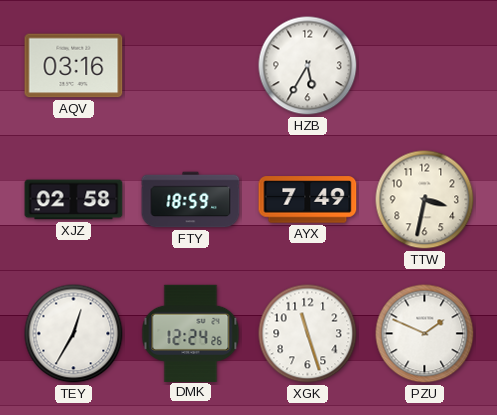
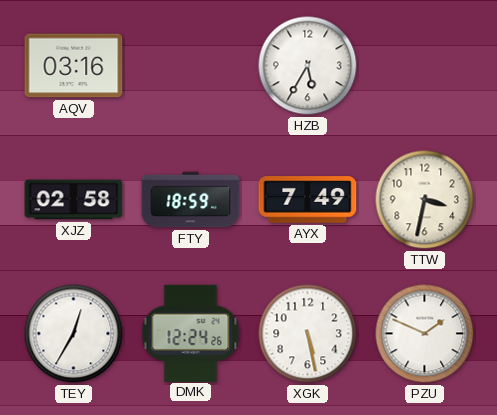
XGK: 11:27 -> 5:28 (308, 334)
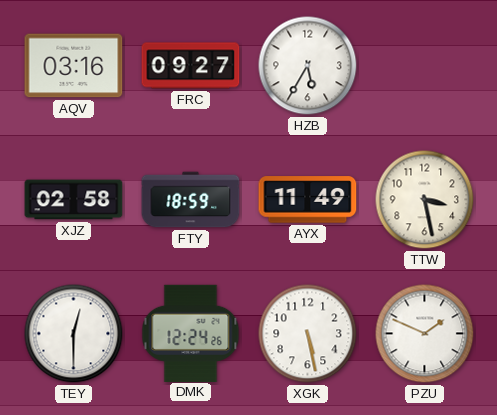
FRC: none -> 09:27 (191, 66)
AYX: 7:49 -> 11:49 (308, 200)
TTW: 3:32 -> 3:28 (425, 200)
TEY: 12:35 -> 12:30 (74, 334)
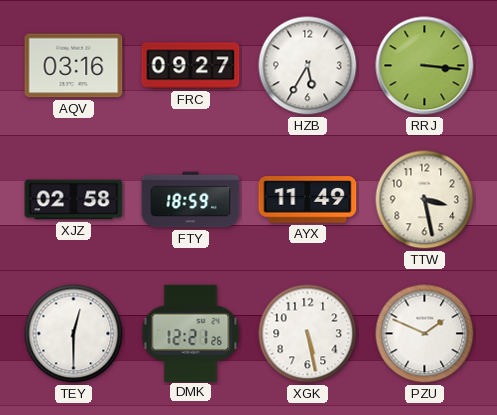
RRJ: none -> 3:16 (425, 66)
DMK: 12:24 -> 12:21 (191, 333)
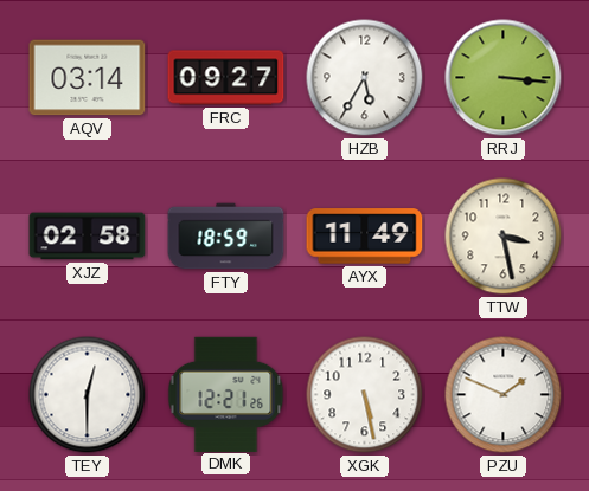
AQV: 03:16 -> 03:14 (88, 78)
